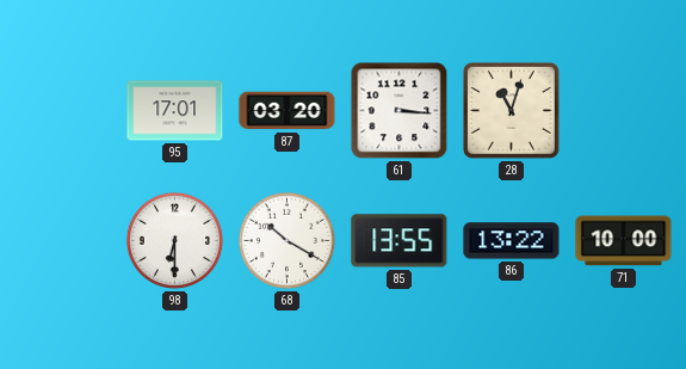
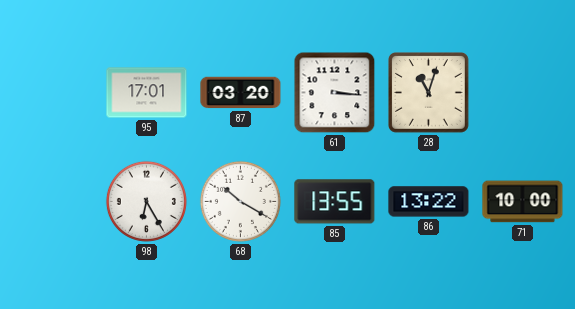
98: 6:30 -> 6:25 (146, 201)
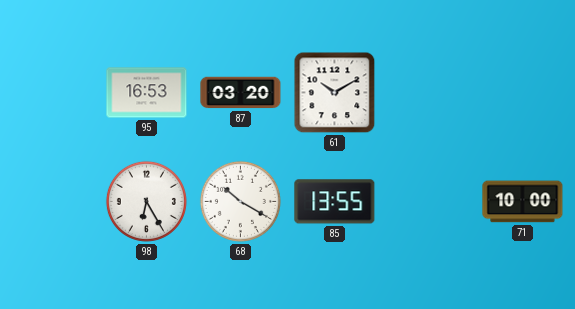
95: 17:01 -> 16:53 (147, 93)
61: 3:16 -> 10:10 (335, 93)
28: 11:03 -> none (429, 93)
86: 13:22 -> none (429, 202)
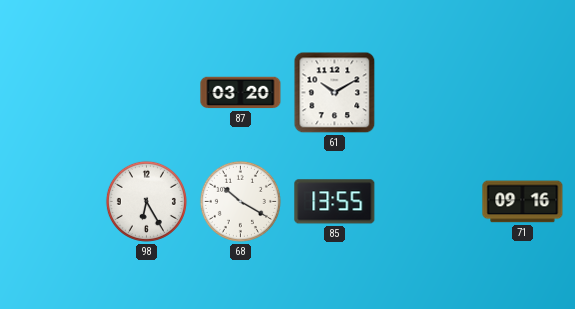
95: 16:53 -> none (147, 93)
71: 10:00 -> 09:16 (523, 202)
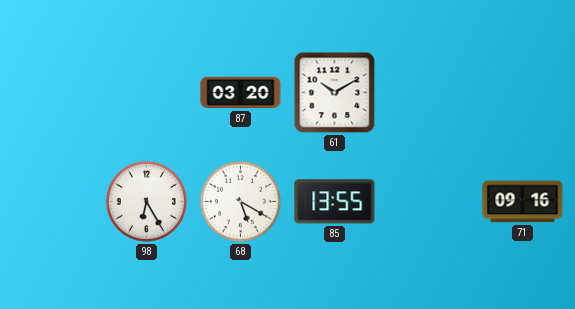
68: 10:20 -> 5:20 (240, 201)
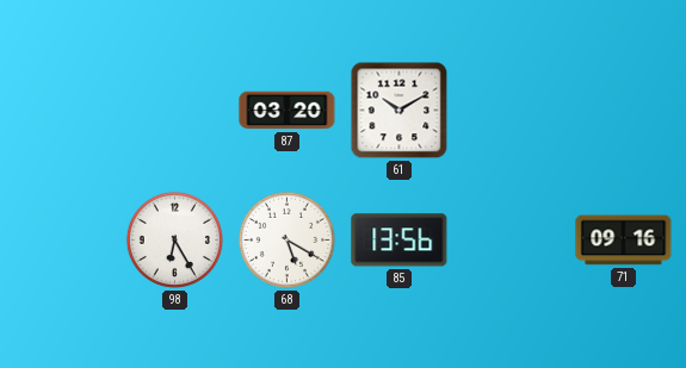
85: 13:55 -> 13:56 (400, 241)
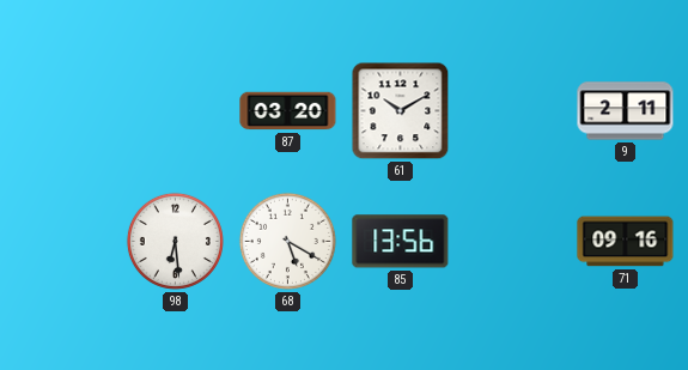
9: none -> 2:11 (626, 111)
98: 6:25 -> 6:29 (175, 241)
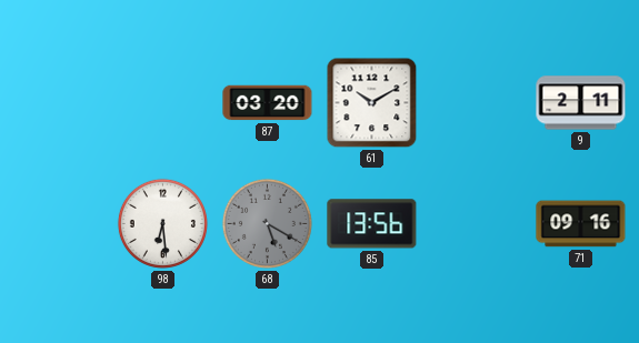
68 dial: white -> grey (267, 223)
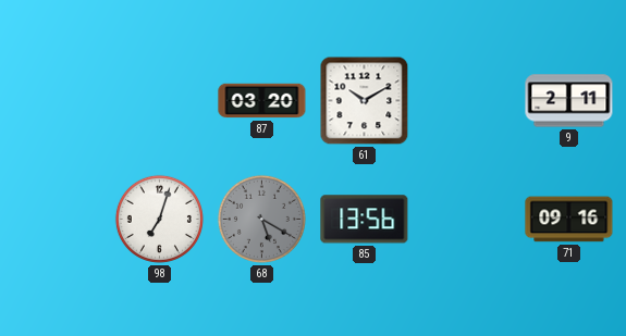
98: 6:29 -> 7:03 (159, 219)
